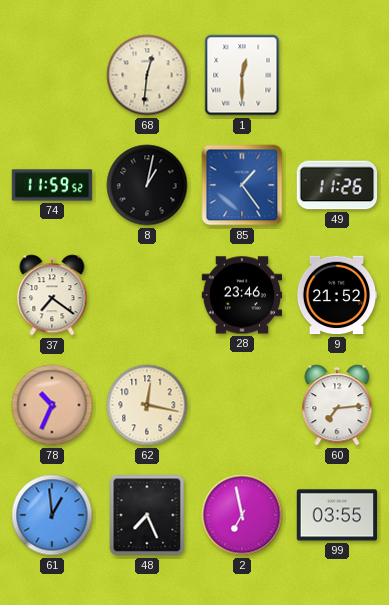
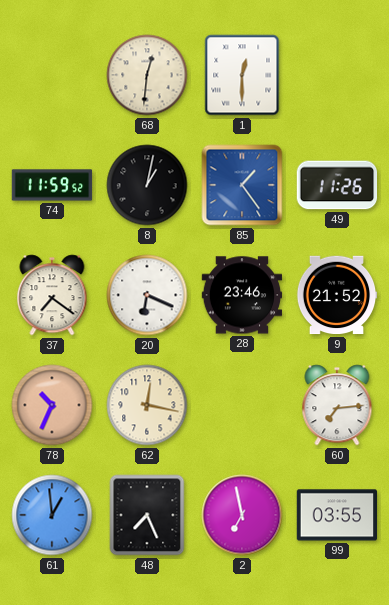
20: none -> 6:19 (147, 295)
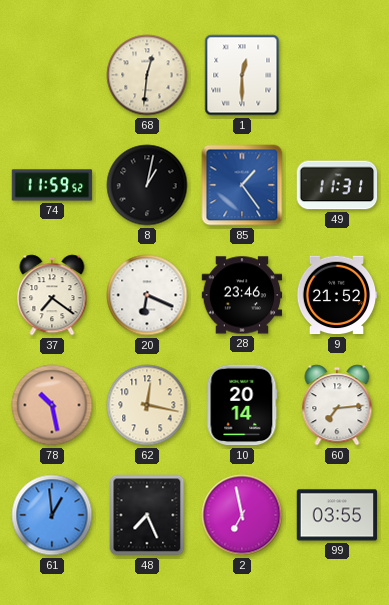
49: 11:26 -> 11:31 (337, 185)
78: 10:34 -> 10:28 (52, 405)
10: none -> 20:14 (242, 405)
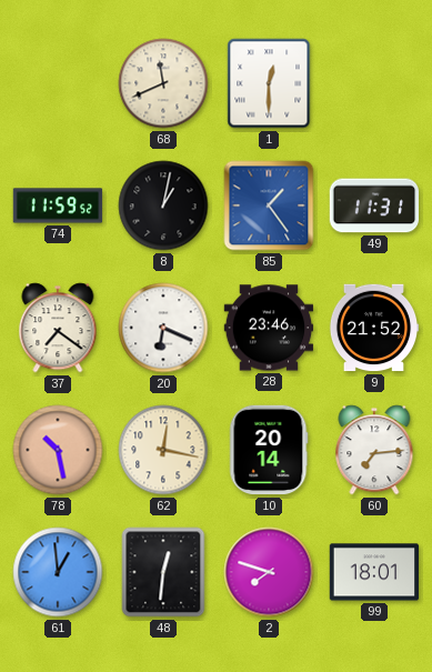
68: 12:31 -> 11:41 (163, 83)
48: 7:26 -> 12:31 (163, 572)
2: 6:58 -> 7:48 (269, 572)
99: 03:55 -> 18:01 (374, 572)
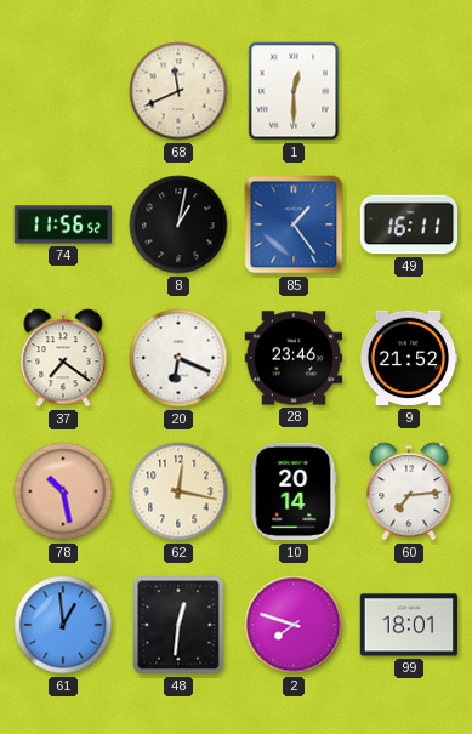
74: 11:59 -> 11:56 (63, 224)
49: 11:31 -> 16:11 (409, 224)
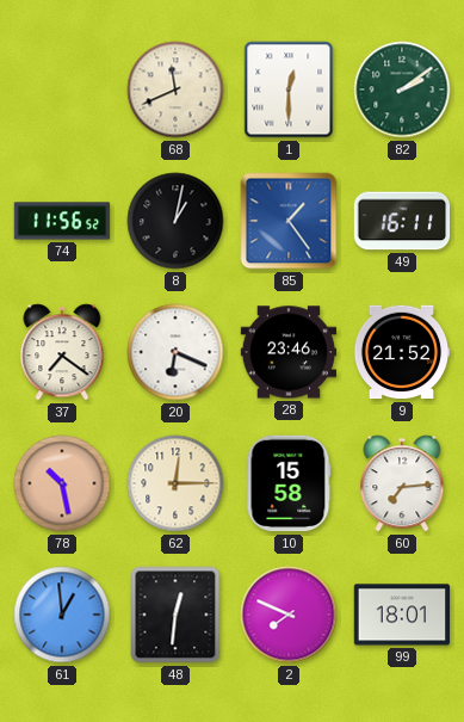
82: none -> 2:09 (402, 90)
62: 12:17 -> 12:15 (175, 483)
10: 20:14 -> 15:58 (289, 483)
2: 7:48 -> 7:49 (289, 615)
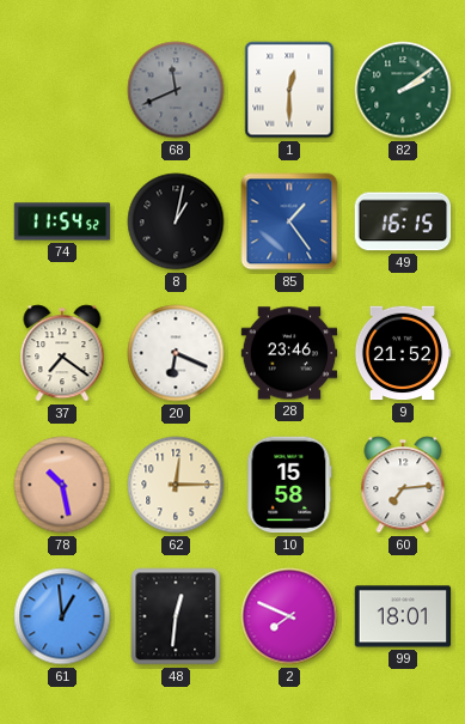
68 dial: cream -> grey (176, 90)
74: 11:56 -> 11:54 (62, 221)
49: 16:11 -> 16:15 (403, 221)
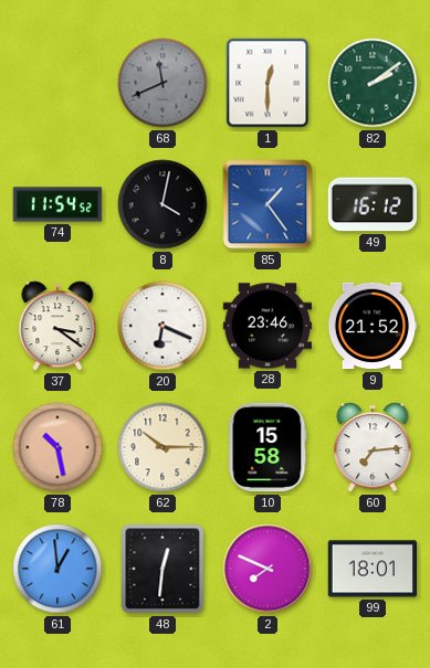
8: 1:02 -> 4:02 (162, 204)
49: 16:15 -> 16:12 (373, 204)
37: 7:21 -> 3:21 (57, 326)
62: 12:15 -> 10:15 (162, 447)
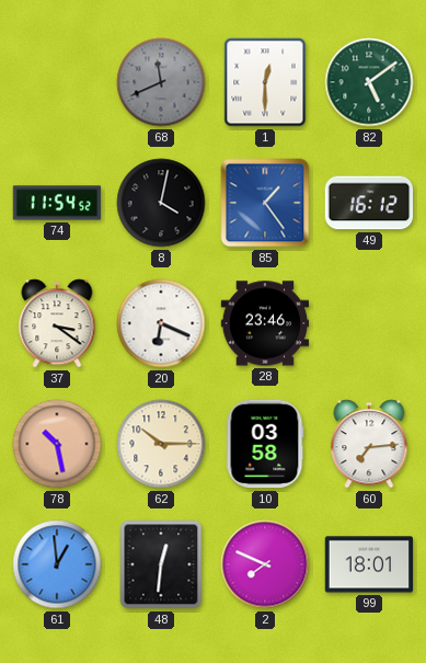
82: 2:09 -> 5:09 (369, 82)
9: 21:52 -> none (373, 326)
10: 15:58 -> 03:58 (265, 444)
